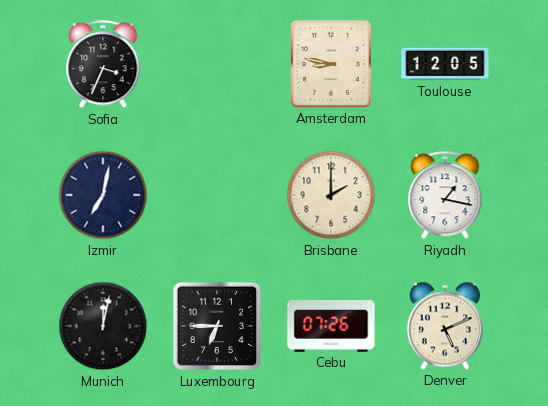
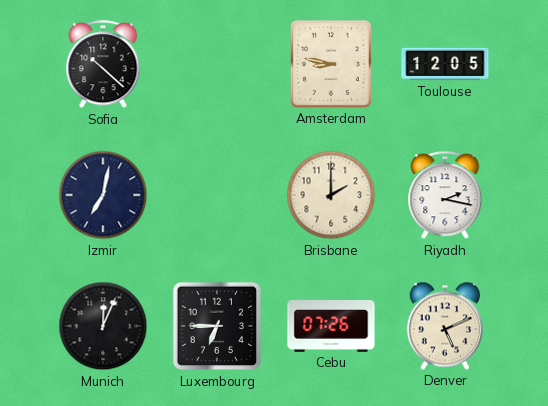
Sofia: 3:34 -> 10:22 (103, 65)
Riyadh: 1:17 -> 2:17 (445, 196)
Munich: 12:02 -> 12:04 (103, 326)
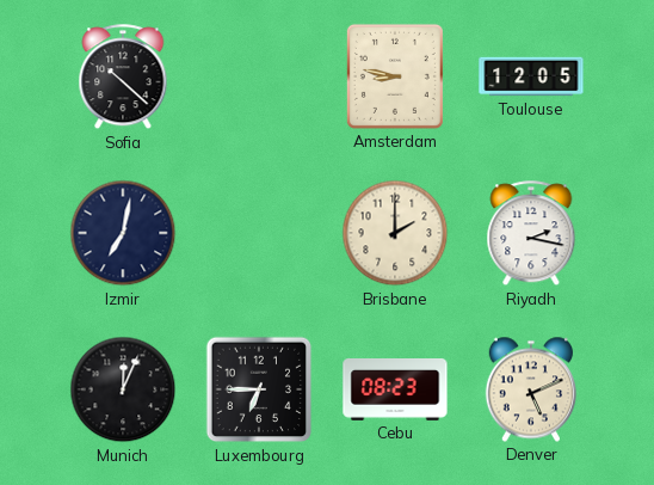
Cebu: 07:26 -> 08:23 (395, 391)
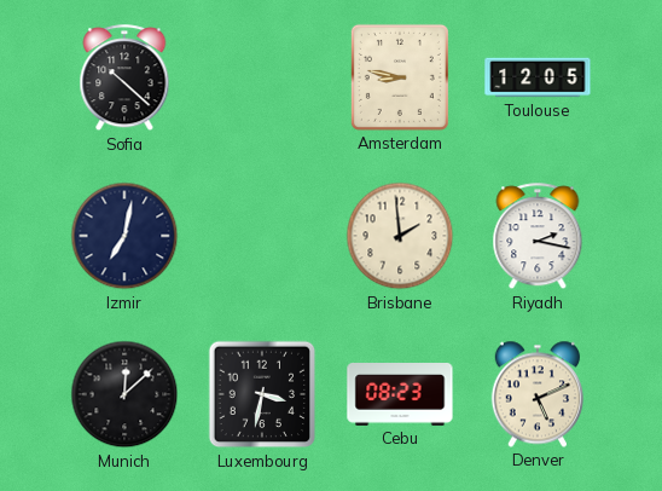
Brisbane: 2:00 -> 1:59 (400, 236)
Munich: 12:04 -> 12:08 (124, 394)
Luxembourg: 6:45 -> 3:32 (262, 394)
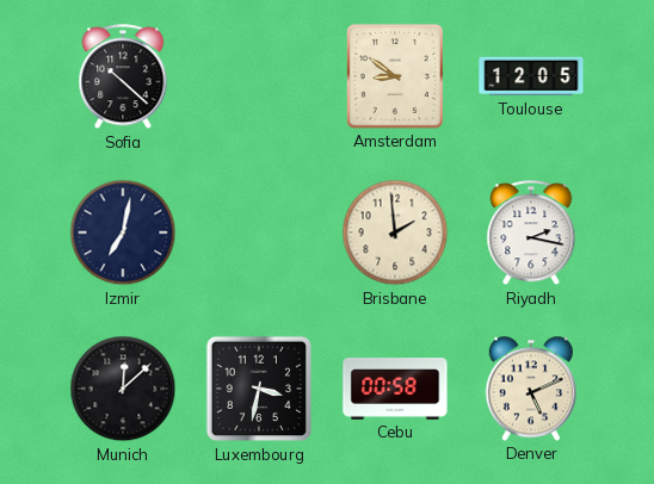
Amsterdam: 8:47 -> 8:51 (395, 76)
Cebu: 08:23 -> 00:58 (395, 390)
